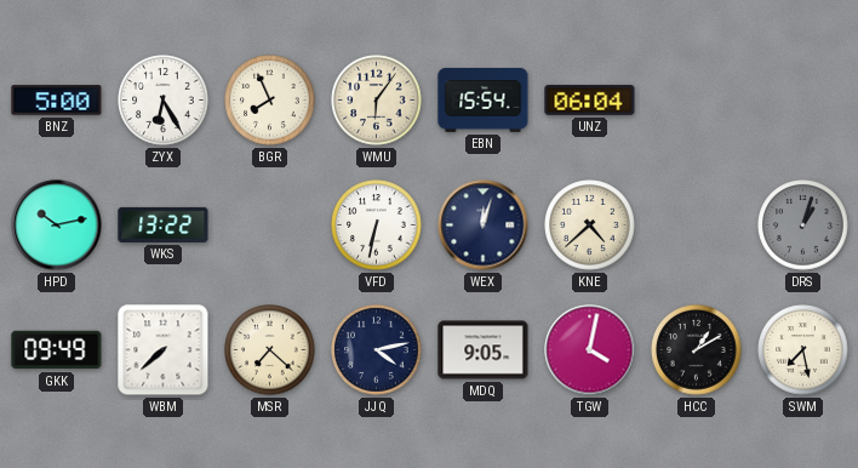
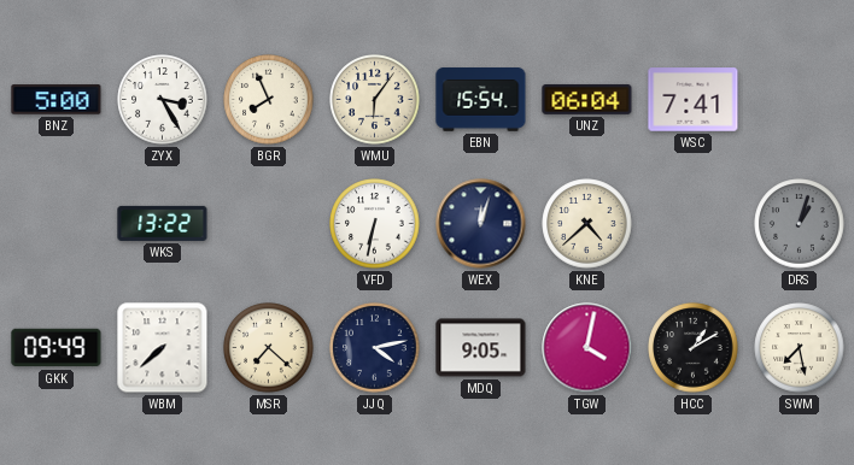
ZYX: 6:25 -> 3:25 (163, 100)
WSC: none -> 7:41 (694, 100)
HPD: 10:13 -> none (57, 226)
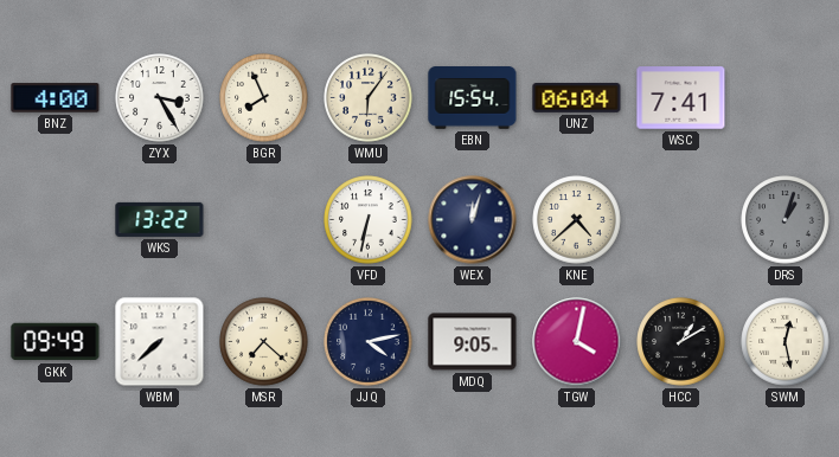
BNZ: 5:00 -> 4:00 (56, 98)
SWM: 7:28 -> 12:28 (786, 342)
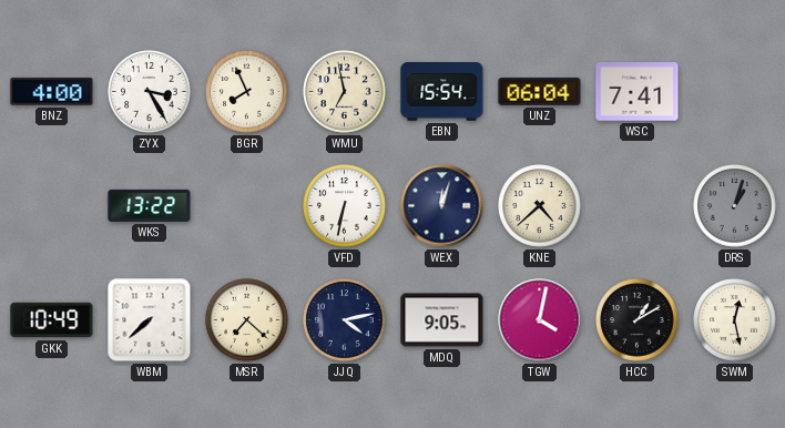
WMU: 6:06 -> 6:58 (345, 92)
GKK: 09:49 -> 10:49 (52, 320)
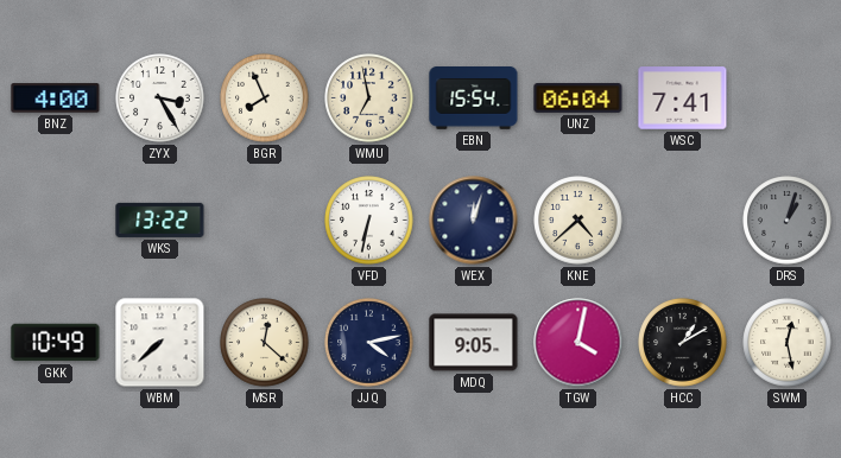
MSR: 7:22 -> 12:22 (265, 343)
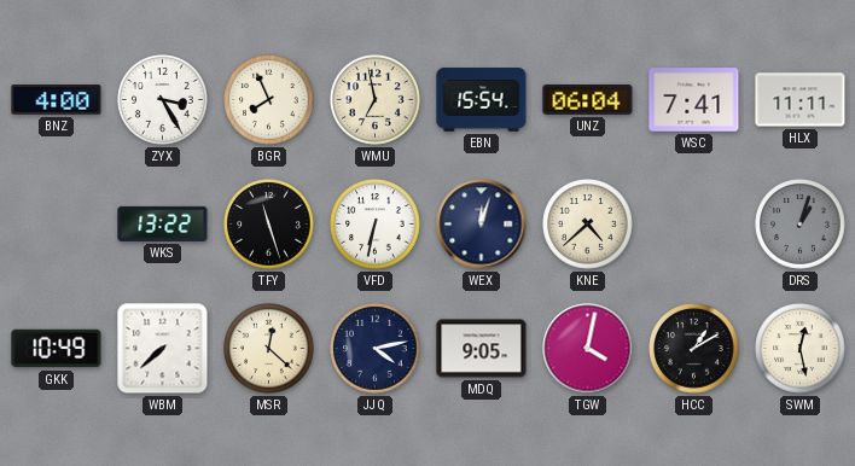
HLX: none -> 11:11 (801, 100)
TFY: none -> 11:27 (269, 225)
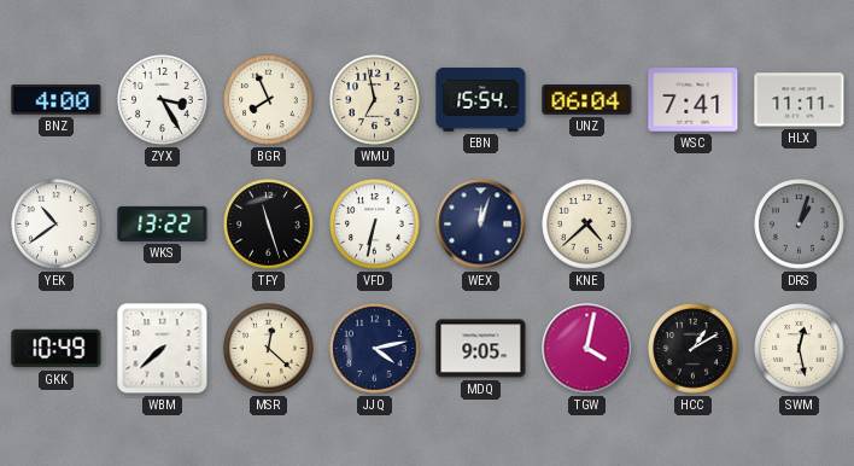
YEK: none -> 10:39 (57, 225)
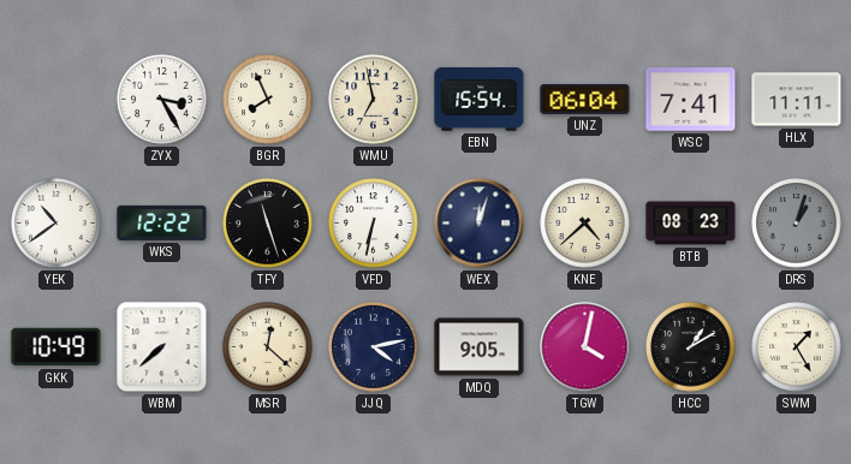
BNZ: 4:00 -> none (57, 100)
WKS: 13:22 -> 12:22 (162, 222)
BTB: none -> 08:23 (691, 224)
SWM: 12:28 -> 1:25 (797, 347)
